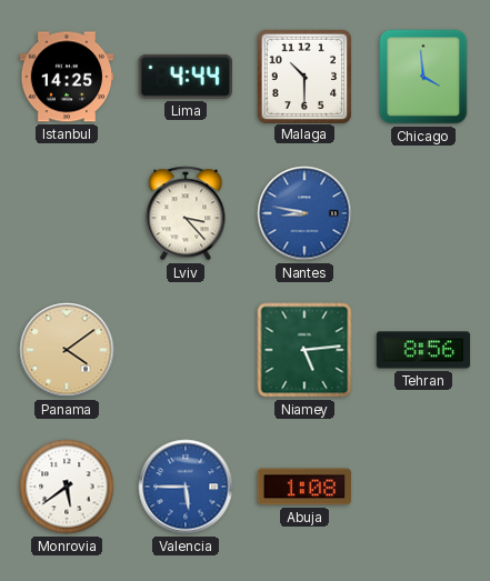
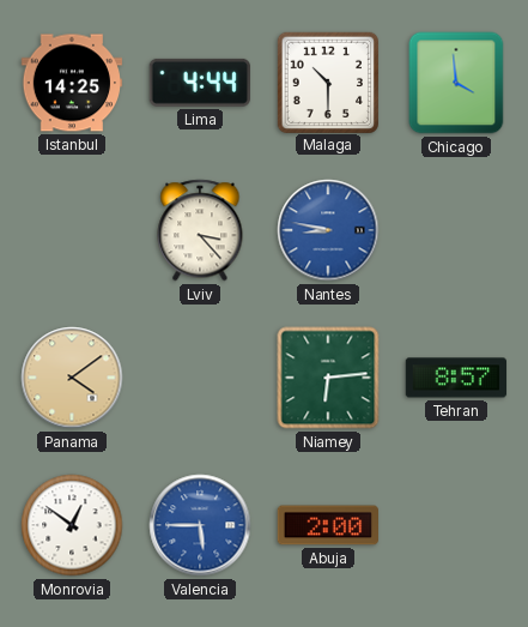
Niamey: 5:14 -> 6:14 (328, 378)
Tehran: 8:56 -> 8:57 (456, 378)
Monrovia: 5:39 -> 12:51 (72, 525)
Abuja: 1:08 -> 2:00 (327, 525)
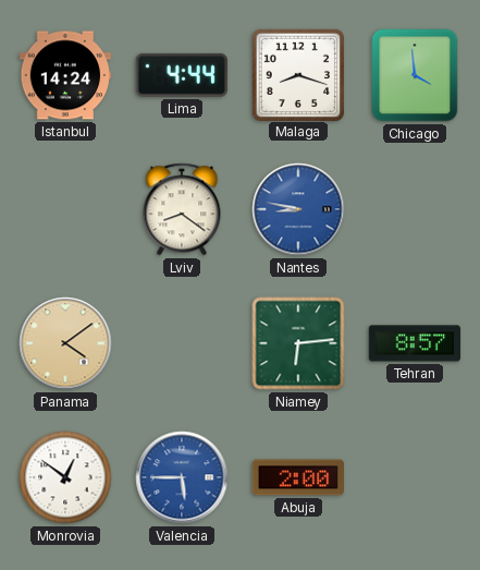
Istanbul: 14:25 -> 14:24 (65, 75)
Malaga: 10:30 -> 8:18 (297, 74)
Lviv: 3:23 -> 8:21 (182, 209)
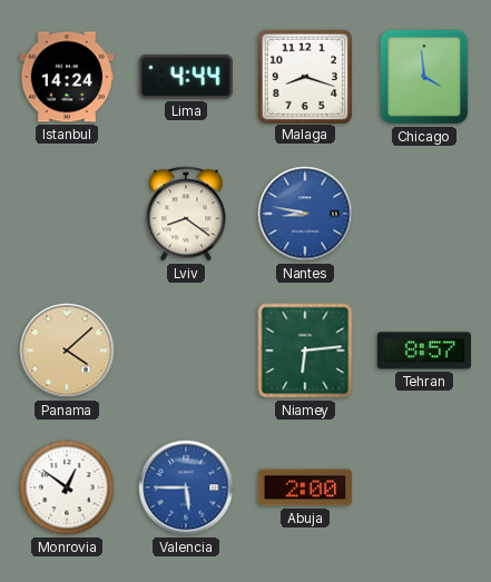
Panama: 4:09 -> 4:08 (67, 351)
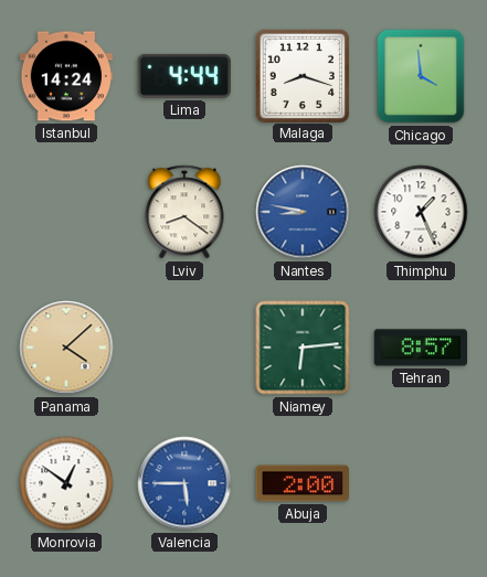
Thimphu: none -> 1:26 (421, 212)
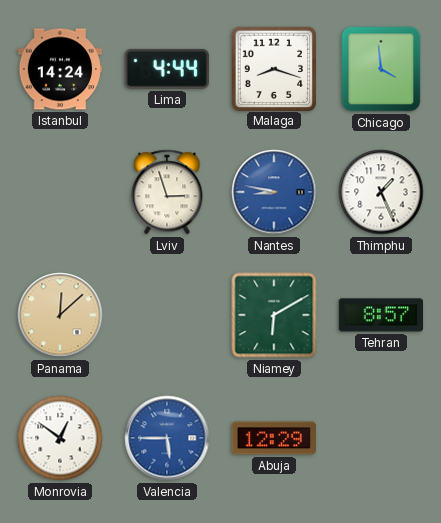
Lviv: 8:21 -> 2:57 (167, 192)
Panama: 4:08 -> 12:08 (60, 315)
Niamey: 6:14 -> 6:10 (274, 315)
Abuja: 2:00 -> 12:29 (273, 438)
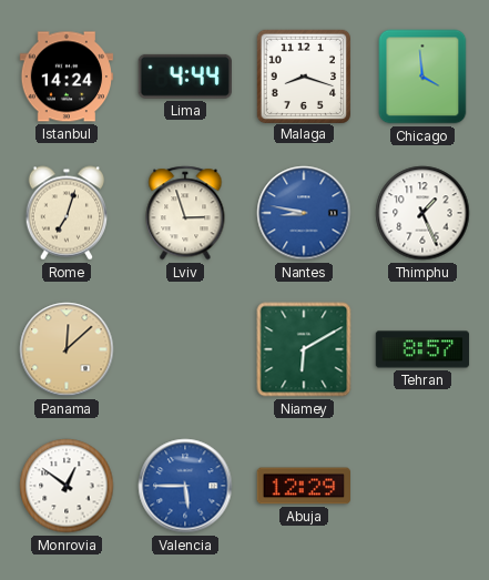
Rome: none -> 7:03 (65, 213)
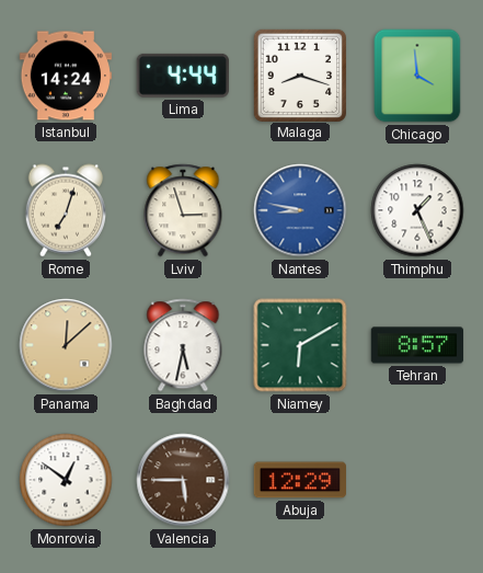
Baghdad: none -> 5:32 (183, 345)
Valencia dial: blue -> brown (183, 480)
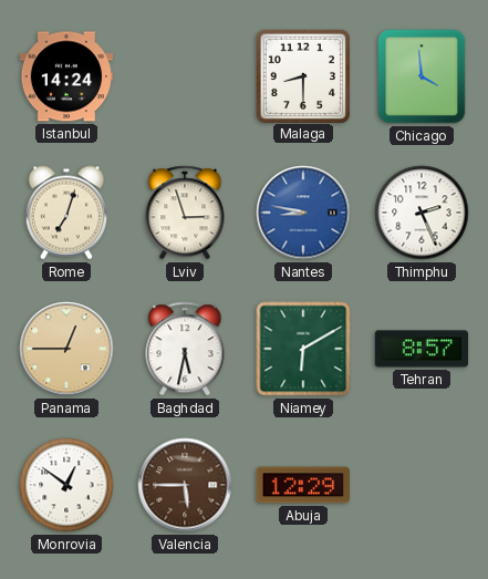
Lima: 4:44 -> none (183, 76)
Malaga: 8:18 -> 8:30 (302, 75)
Thimphu: 1:26 -> 2:26 (422, 213)
Panama: 12:08 -> 12:45 (66, 349)
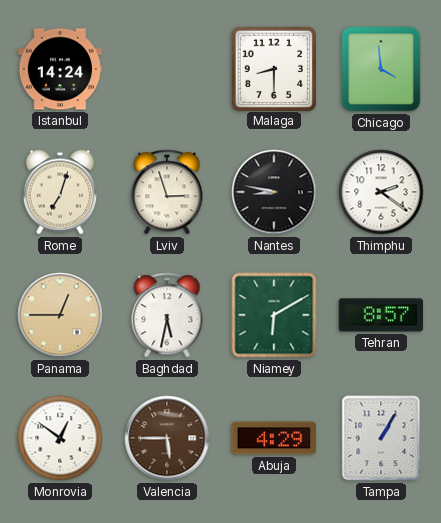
Nantes dial: blue -> black (274, 192)
Thimphu: 2:26 -> 2:21 (381, 192)
Abuja: 12:29 -> 4:29 (273, 438)
Tampa: none -> 1:05 (381, 438)
